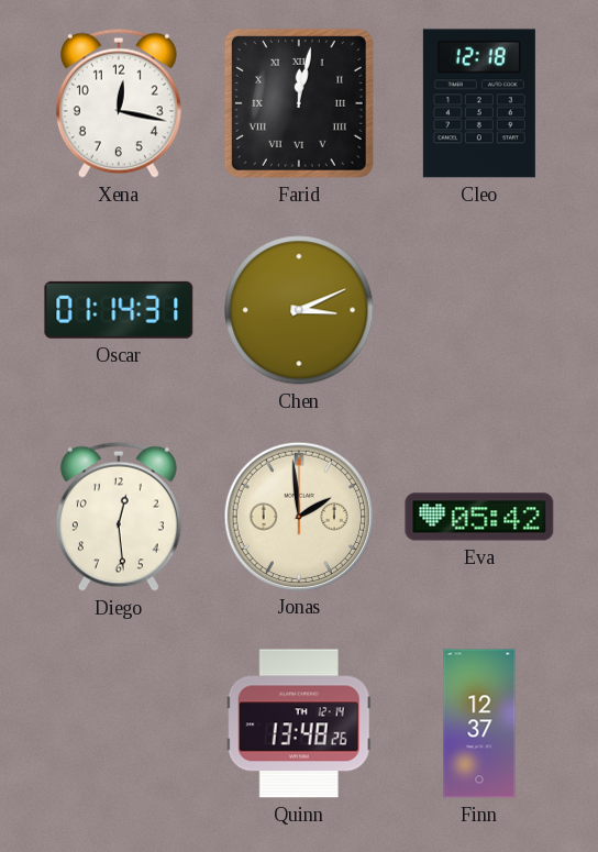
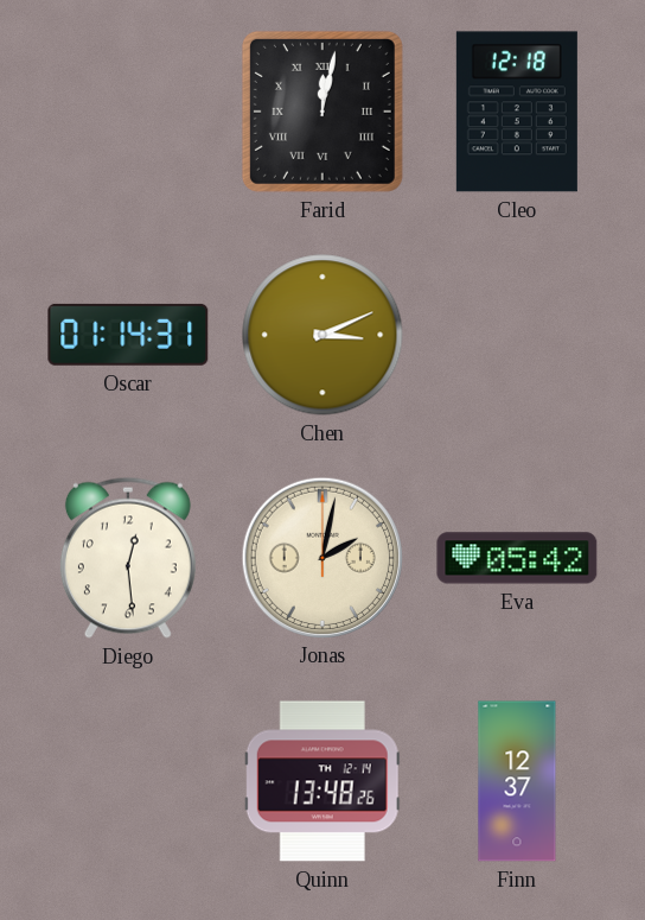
Xena: 12:17 -> none (119, 103)
Jonas: 1:59 -> 2:02 (321, 557)
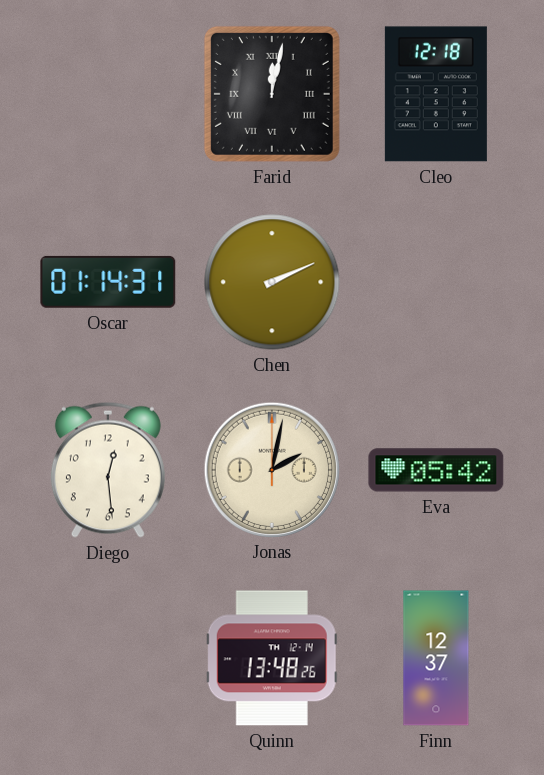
Chen: 3:11 -> 2:11 (272, 282)
